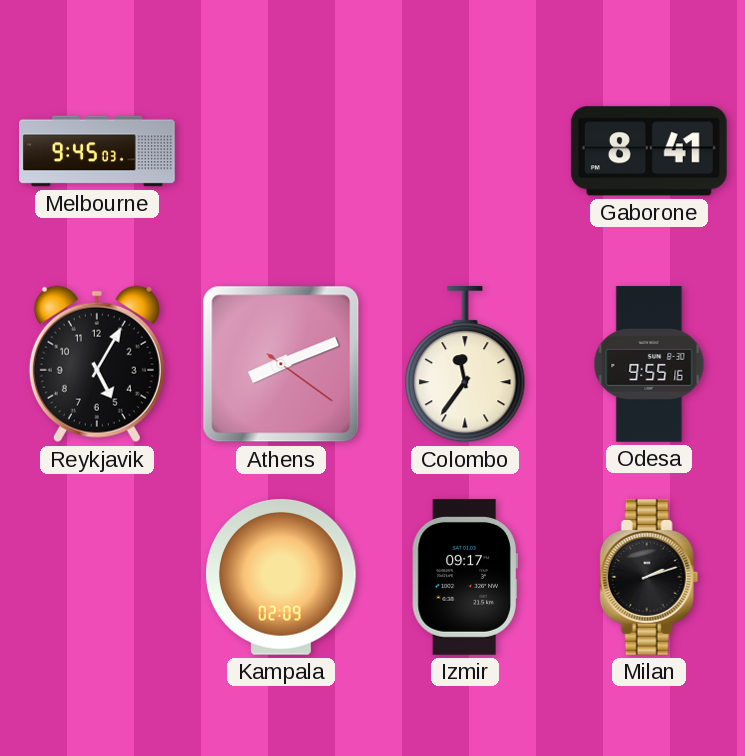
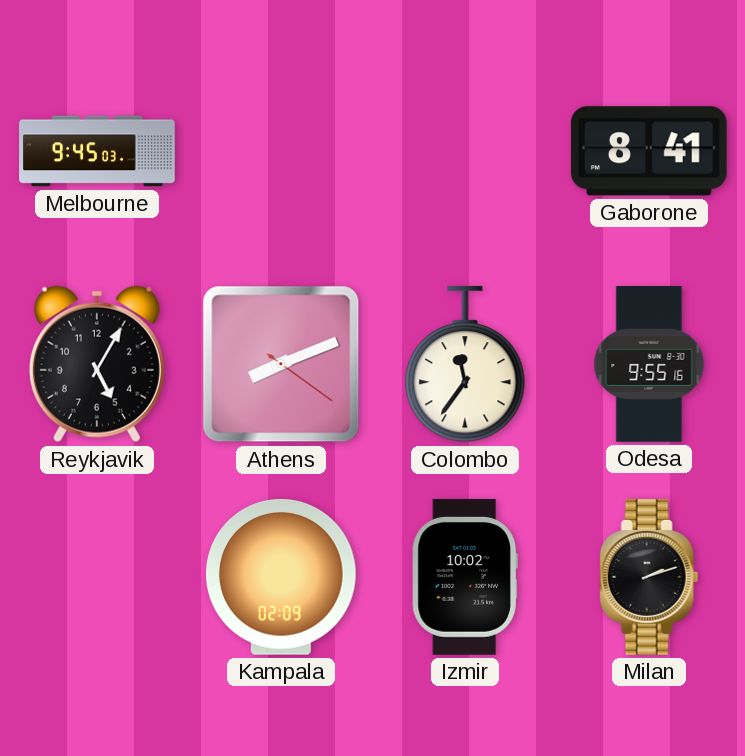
Izmir: 09:17 -> 10:02 (465, 578)
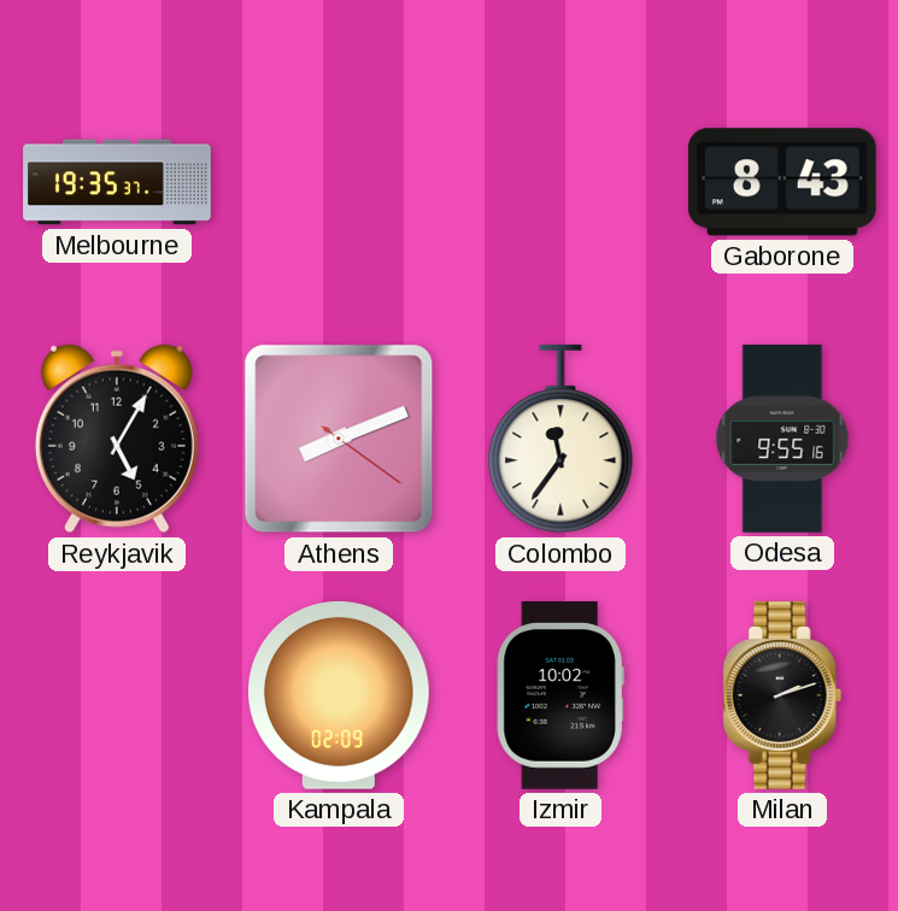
Melbourne: 9:45 -> 19:35 (117, 182)
Gaborone: 8:41 -> 8:43 (782, 182)
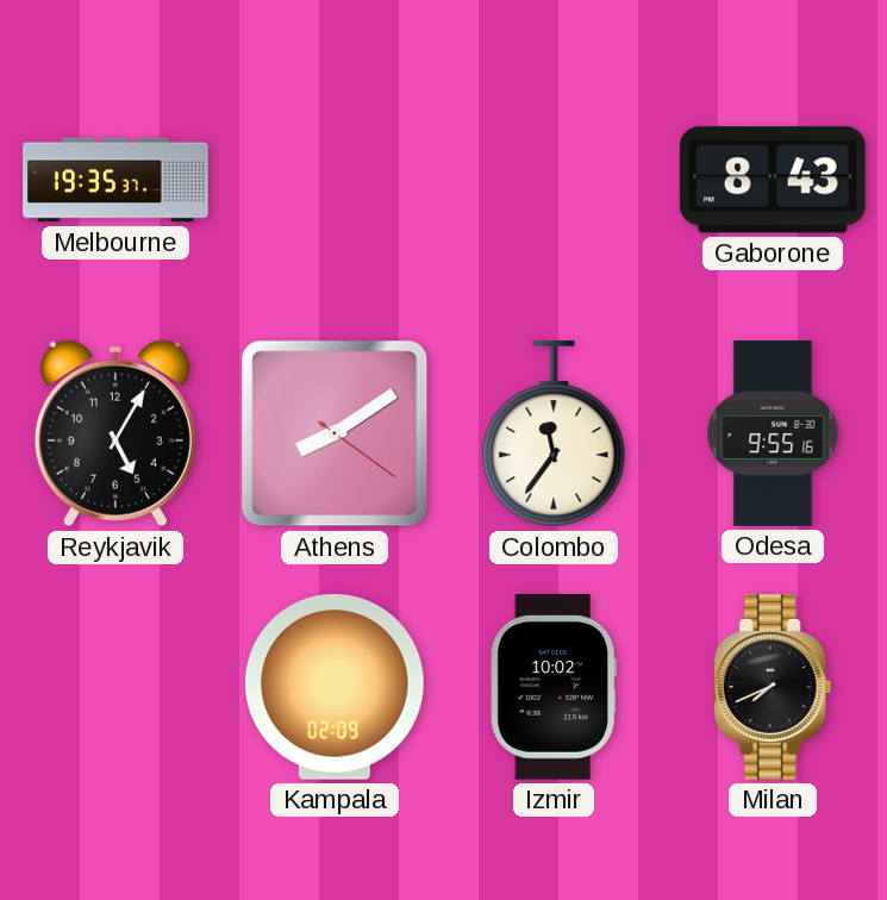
Athens: 8:11 -> 8:09 (335, 433)
Milan: 2:12 -> 7:41 (773, 688)
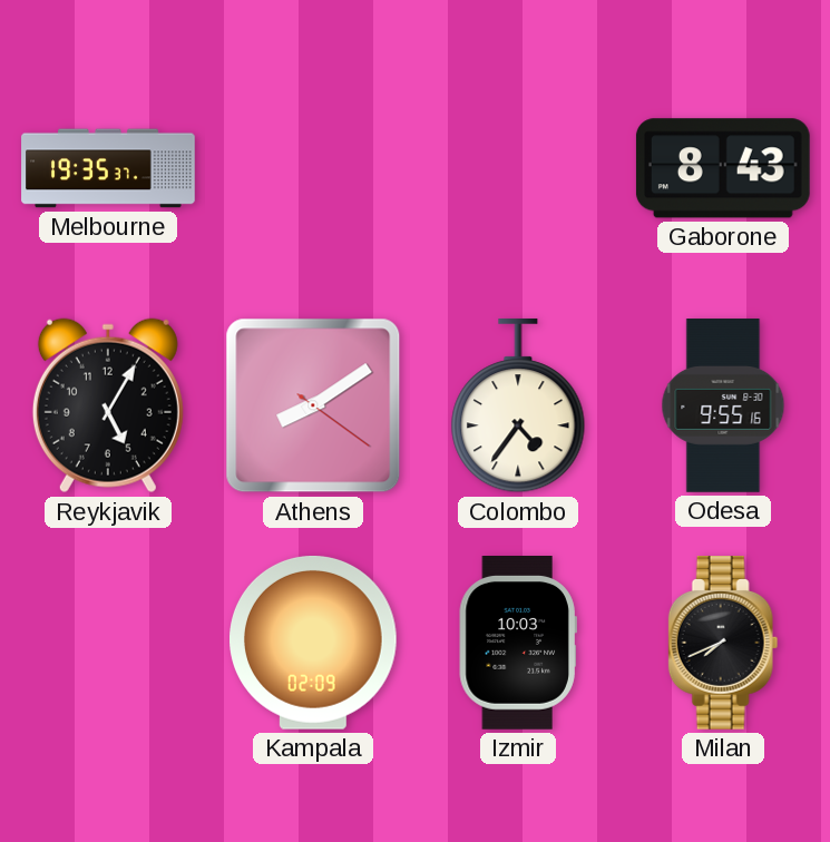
Colombo: 11:36 -> 4:36 (518, 405)
Izmir: 10:02 -> 10:03 (518, 644)
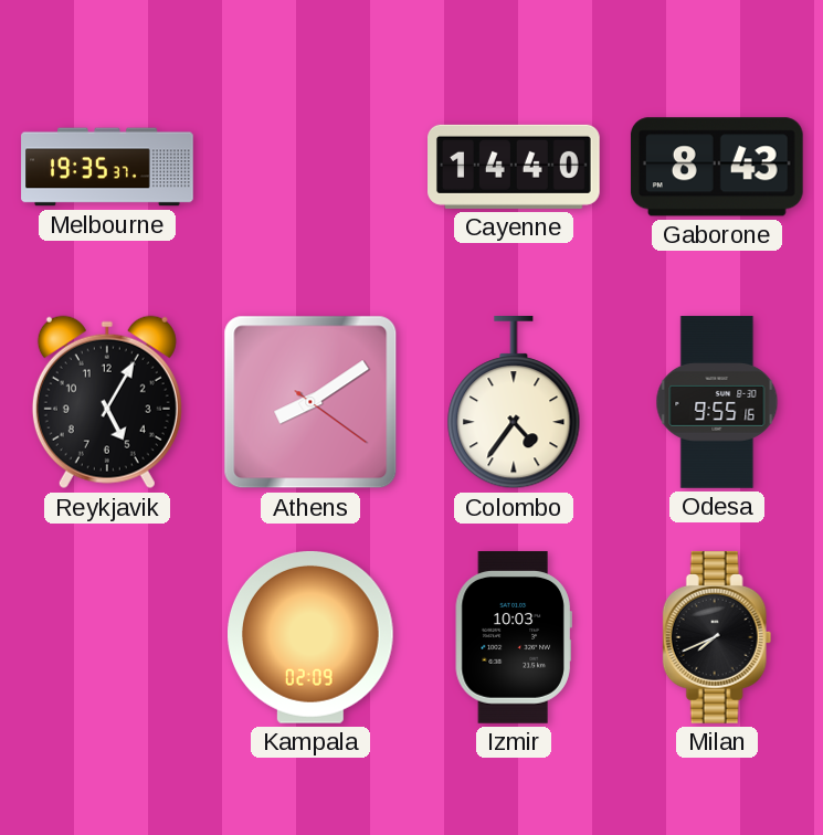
Cayenne: none -> 14:40 (515, 167)
